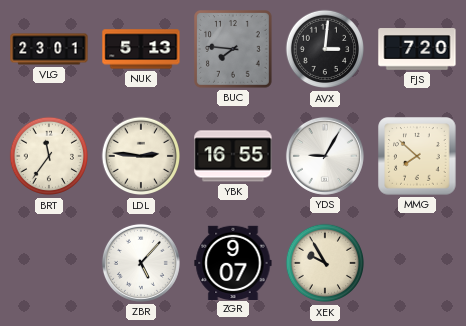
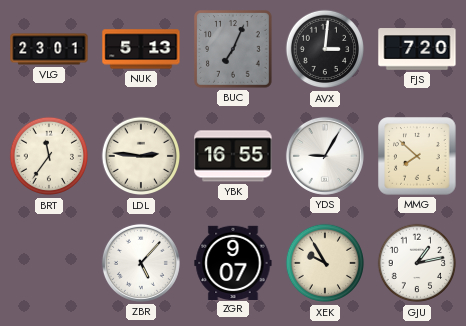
BUC: 7:46 -> 7:04 (234, 50)
GJU: none -> 1:13 (417, 263)
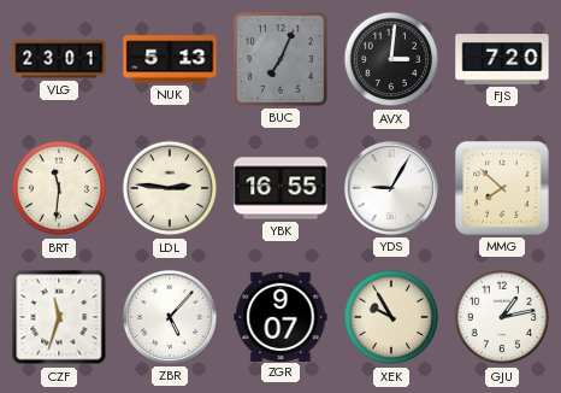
BRT: 11:36 -> 11:31 (59, 188)
CZF: none -> 11:33 (59, 317)
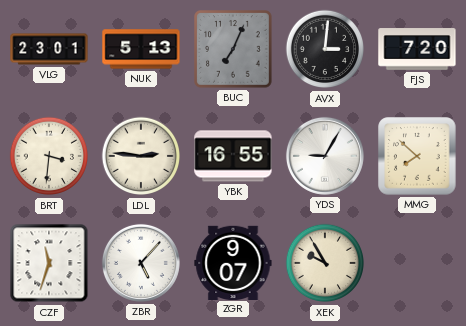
BRT: 11:31 -> 3:31 (49, 156)
GJU: 1:13 -> none (502, 317)
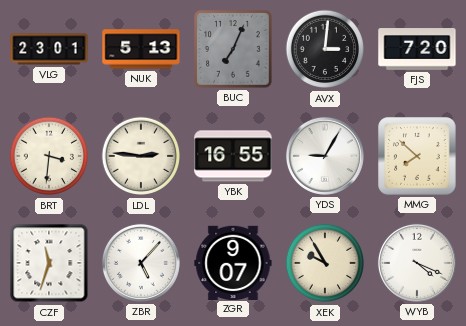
WYB: none -> 4:19 (417, 263)
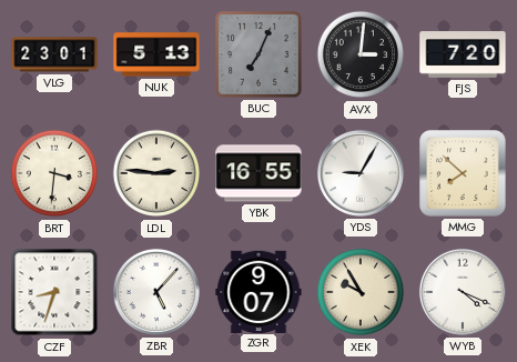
CZF: 11:33 -> 8:33 (54, 292)
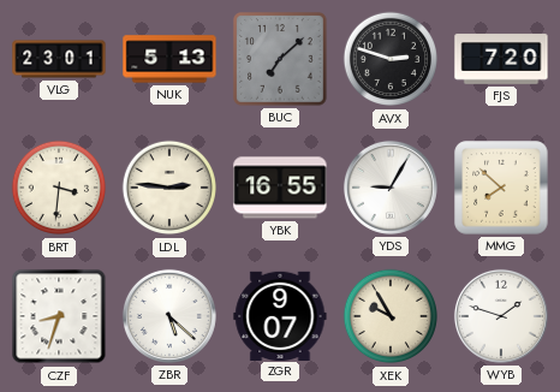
BUC: 7:04 -> 7:08 (281, 60)
AVX: 3:01 -> 2:48 (391, 59)
ZBR: 5:07 -> 5:22 (169, 316)
WYB: 4:19 -> 1:48 (501, 316)
